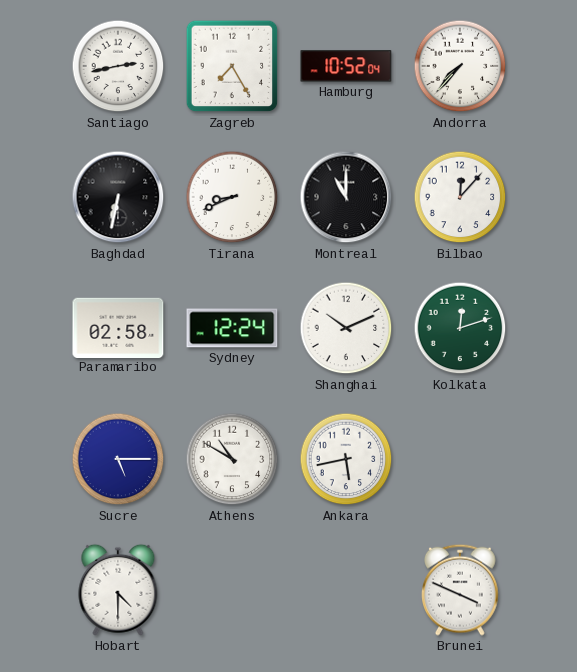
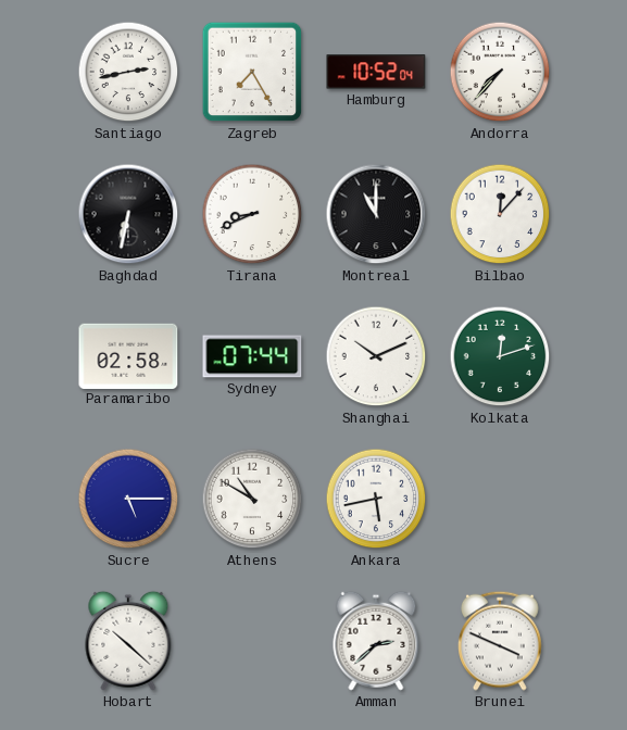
Sydney: 12:24 -> 07:44 (252, 356)
Hobart: 4:30 -> 10:22 (128, 641)
Amman: none -> 2:38 (376, 641)
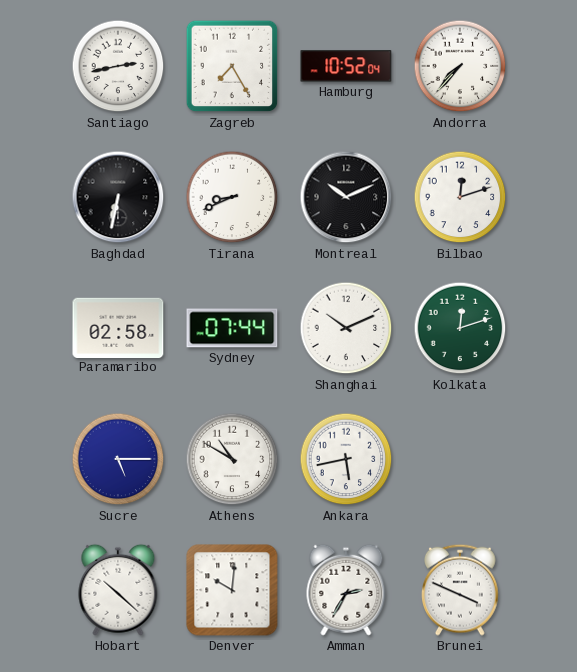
Montreal: 11:00 -> 10:11 (346, 197)
Bilbao: 12:07 -> 12:12 (460, 197)
Denver: none -> 10:01 (232, 590)
Amman: 2:38 -> 2:35 (346, 590)
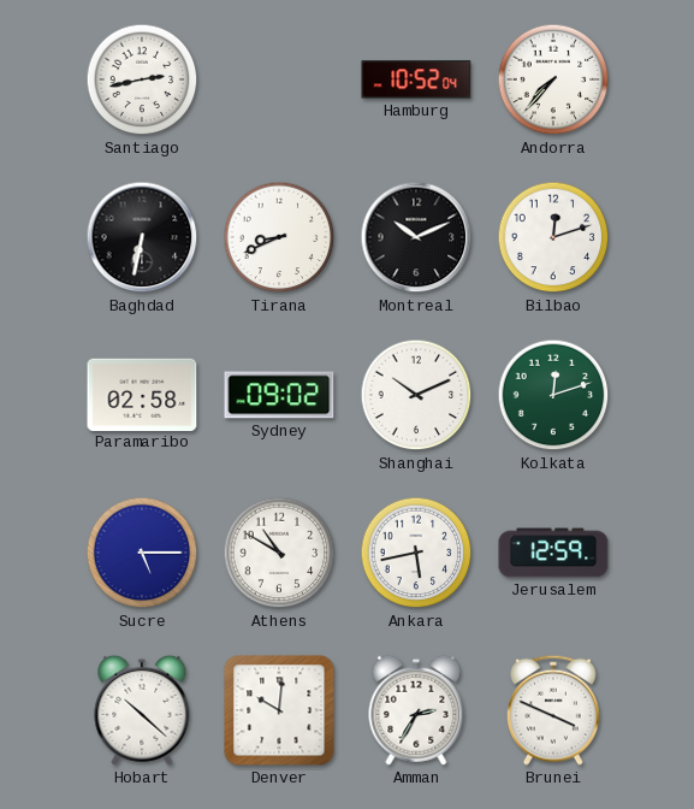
Zagreb: 7:25 -> none (232, 66)
Sydney: 07:44 -> 09:02 (279, 395)
Jerusalem: none -> 12:59 (553, 553)
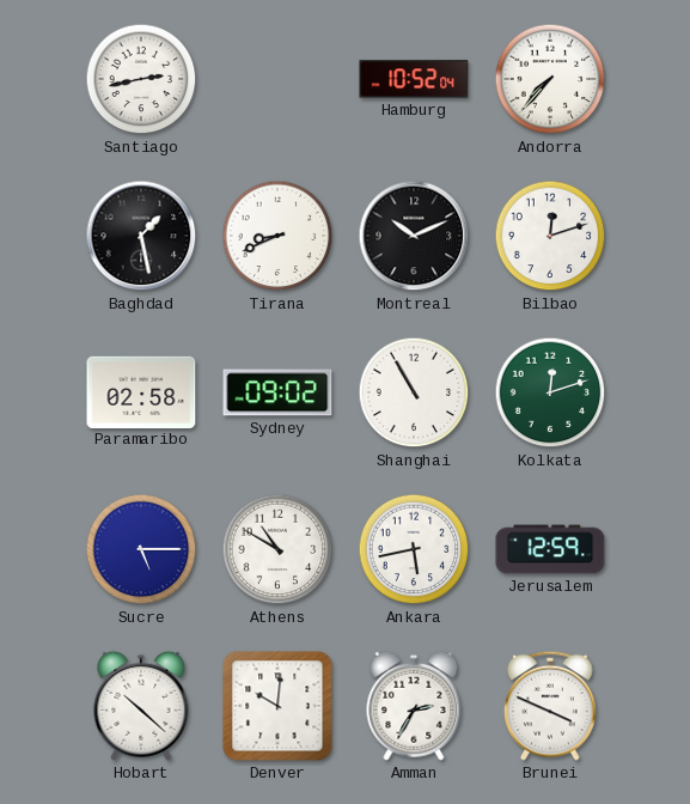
Baghdad: 6:32 -> 1:28 (141, 236)
Shanghai: 10:11 -> 10:55 (414, 392)
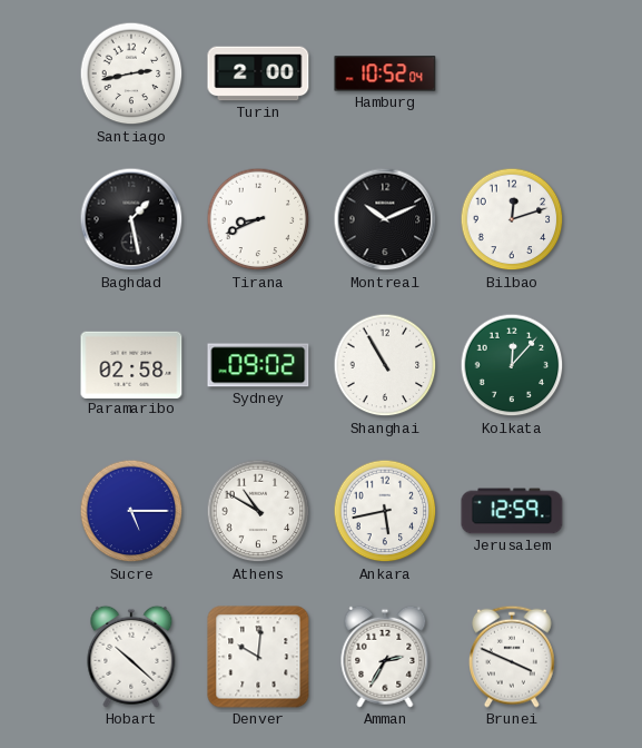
Turin: none -> 2:00 (258, 73)
Andorra: 7:37 -> none (550, 79)
Kolkata: 12:12 -> 12:07 (512, 365)
